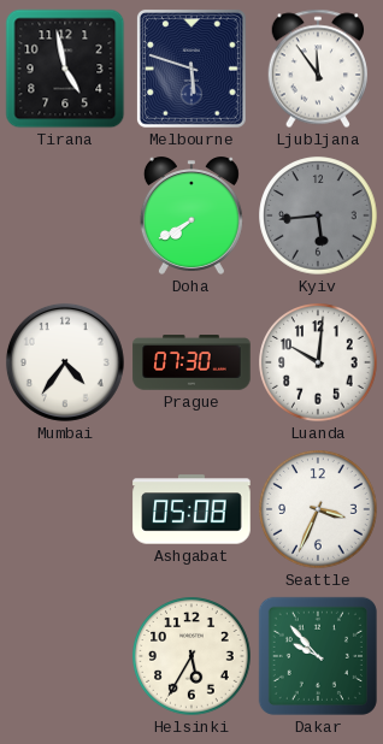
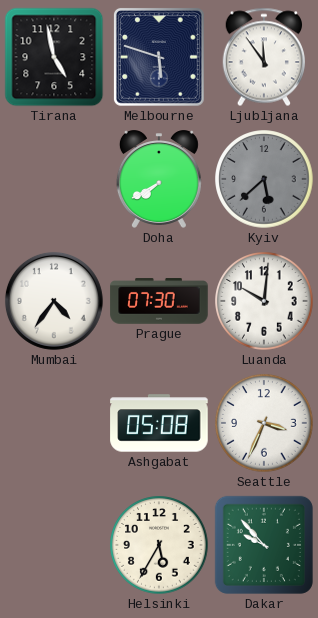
Kyiv: 5:44 -> 5:38 (264, 179)
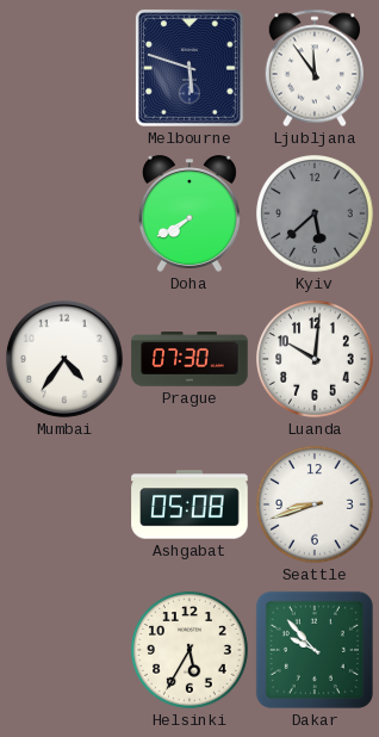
Tirana: 4:58 -> none (54, 57)
Seattle: 3:34 -> 8:42 (315, 504)
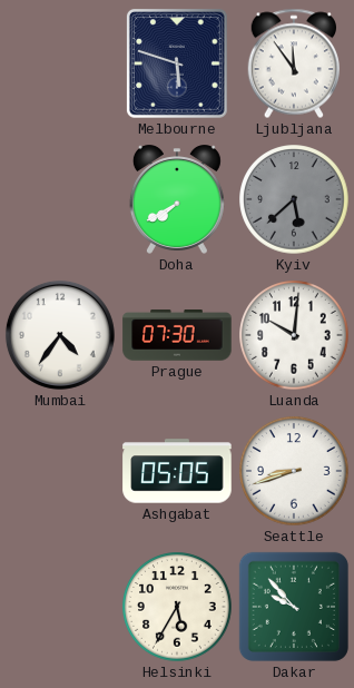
Ashgabat: 05:08 -> 05:05 (177, 471)
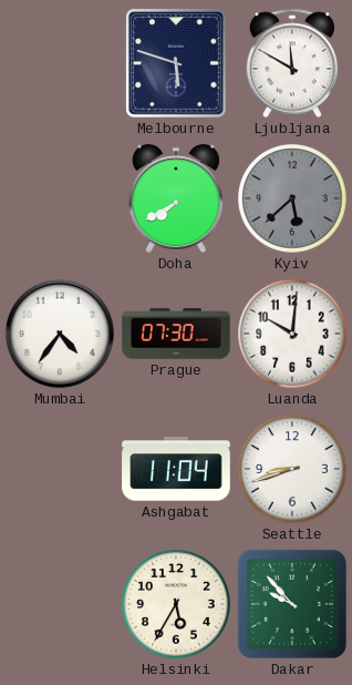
Ljubljana: 11:54 -> 11:50 (291, 63)
Ashgabat: 05:05 -> 11:04 (176, 469)
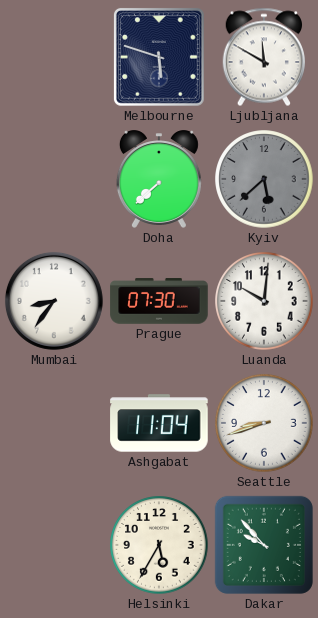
Doha: 7:40 -> 7:38 (159, 179)
Mumbai: 4:36 -> 8:36 (54, 301)
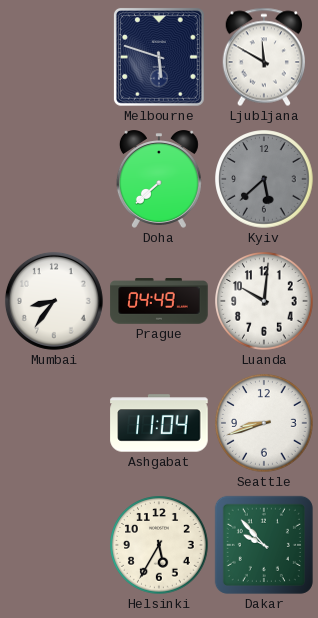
Prague: 07:30 -> 04:49 (159, 301)
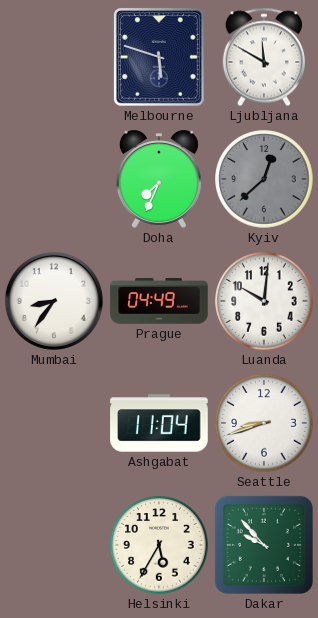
Doha: 7:38 -> 7:34 (159, 179)
Kyiv: 5:38 -> 12:38 (264, 179)
